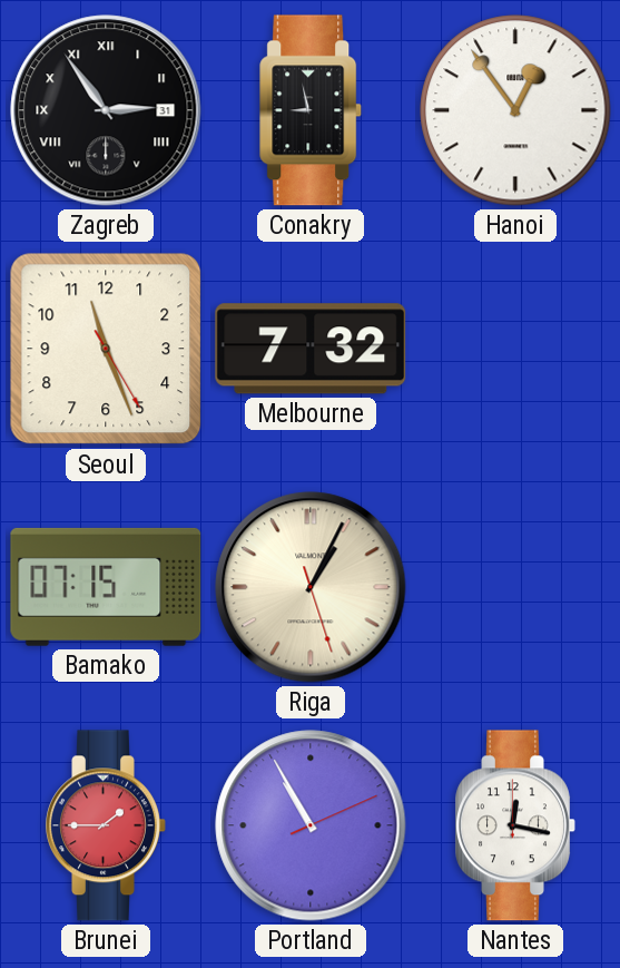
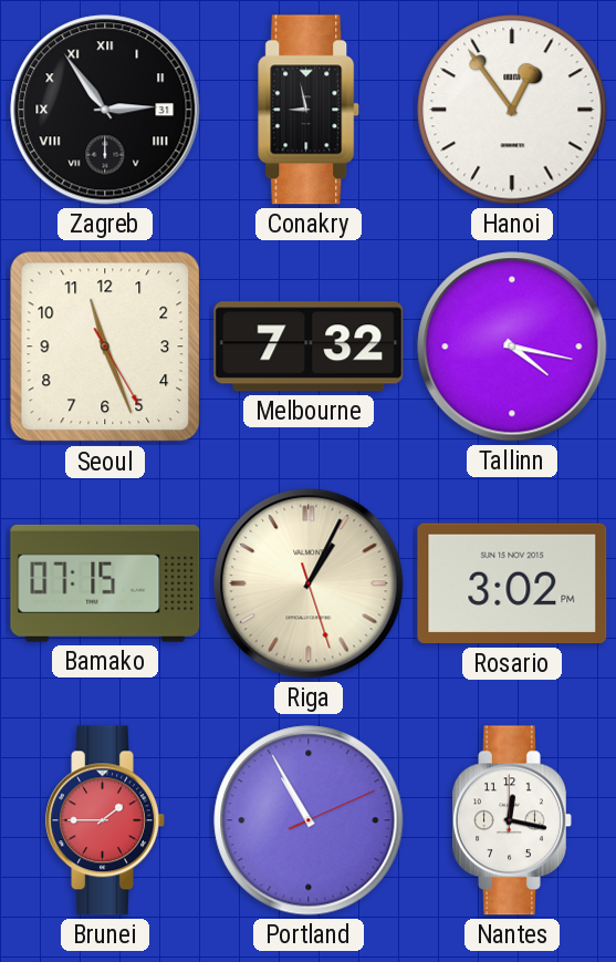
Tallinn: none -> 4:17 (512, 346)
Rosario: none -> 3:02 (512, 583)
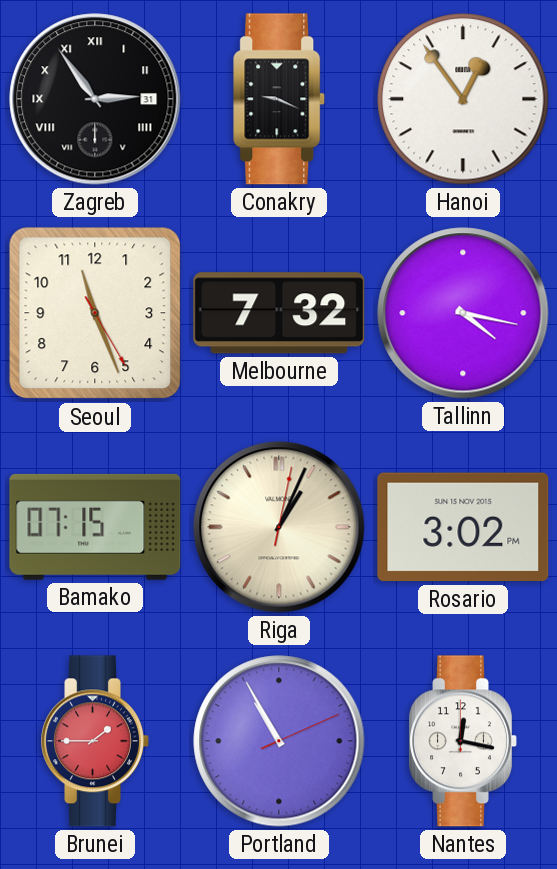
Conakry: 8:58 -> 9:19 (280, 99)
Riga: 1:04:27 -> 1:04:02 (279, 527)
